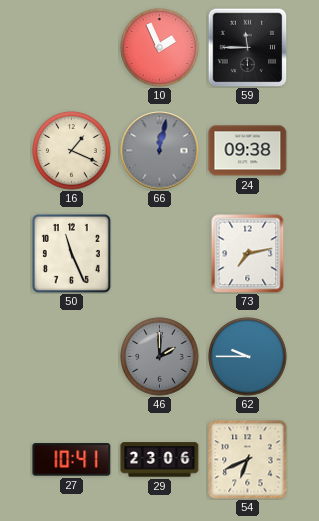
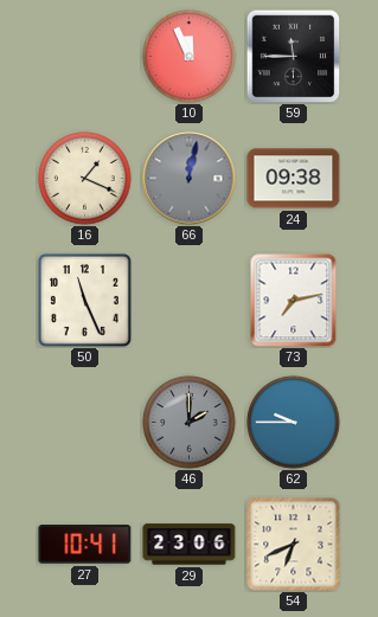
10: 1:56 -> 11:56 (190, 57)
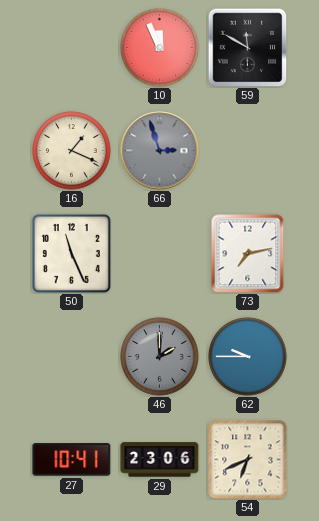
59: 11:45 -> 11:50 (247, 47)
66: 12:02 -> 2:57 (160, 151)
24: 09:38 -> none (294, 179)
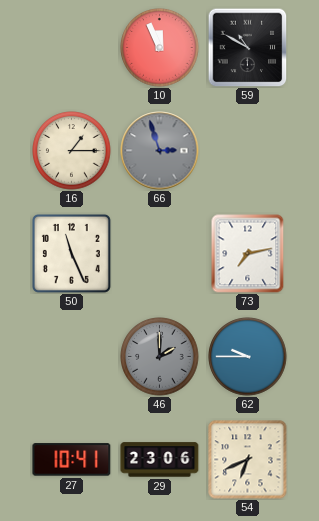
59: 11:50 -> 10:50 (247, 47)
16: 1:19 -> 1:15 (72, 151)
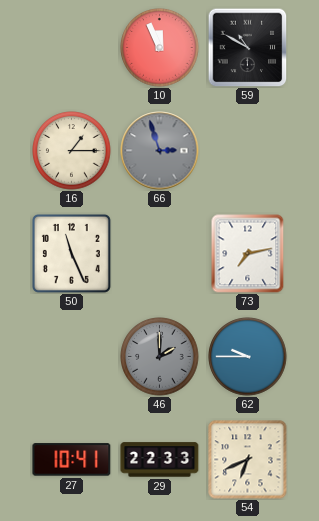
29: 23:06 -> 22:33 (160, 460)
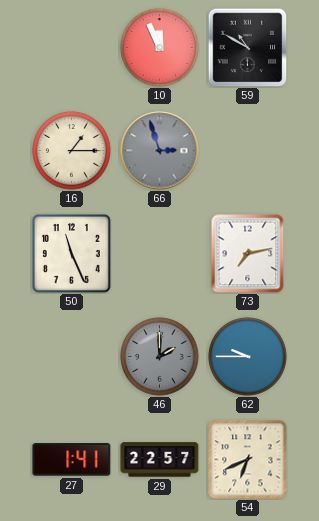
27: 10:41 -> 1:41 (72, 460)
29: 22:33 -> 22:57 (160, 460)
